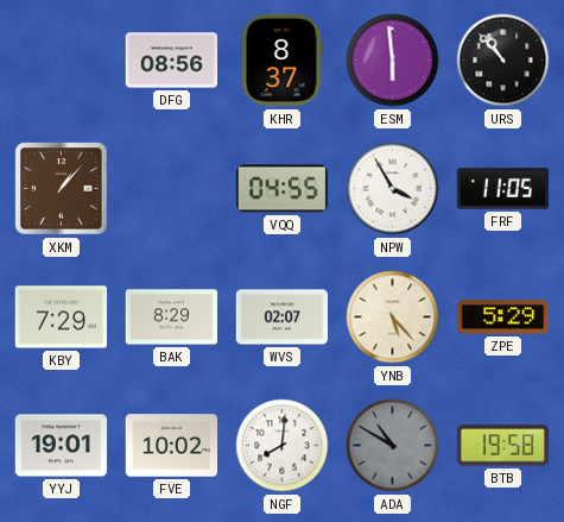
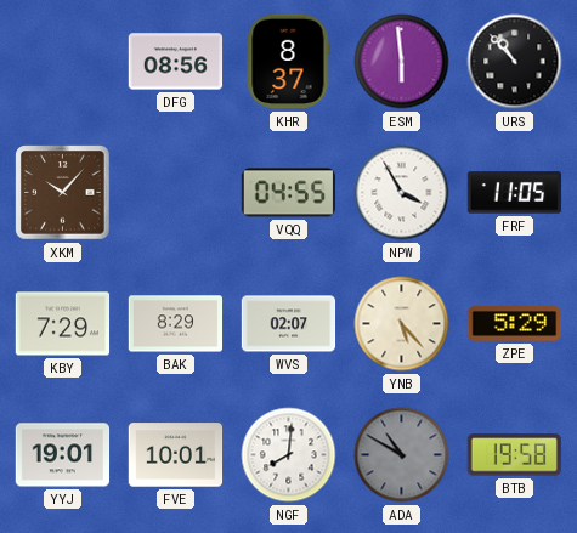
XKM: 1:07 -> 10:07 (63, 193)
FVE: 10:02 -> 10:01 (176, 455)
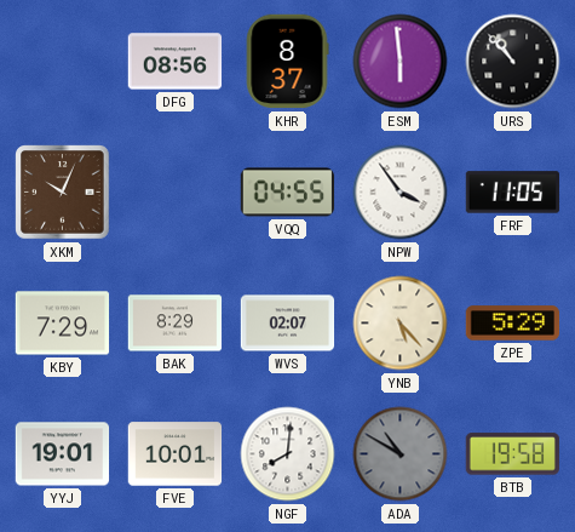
XKM: 10:07 -> 10:04 (63, 193)
NPW: 3:55 -> 3:54 (401, 193)
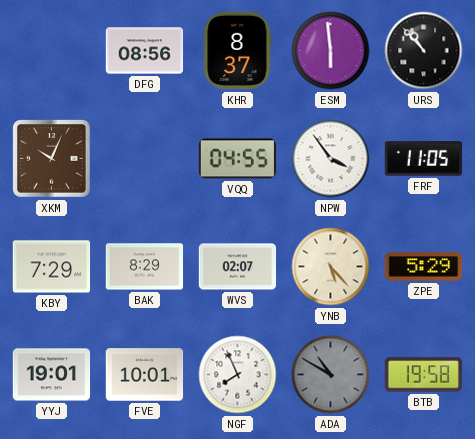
NGF: 8:01 -> 7:56 (238, 375)
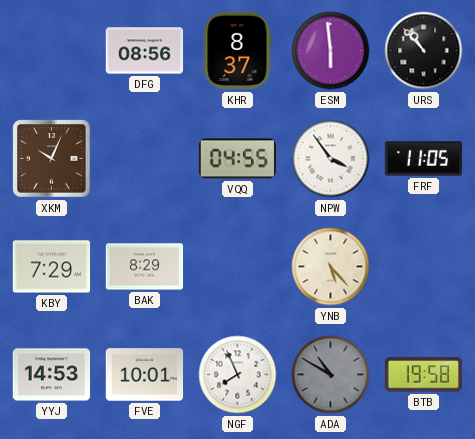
WVS: 02:07 -> none (238, 267)
ZPE: 5:29 -> none (424, 267)
YYJ: 19:01 -> 14:53 (52, 375)
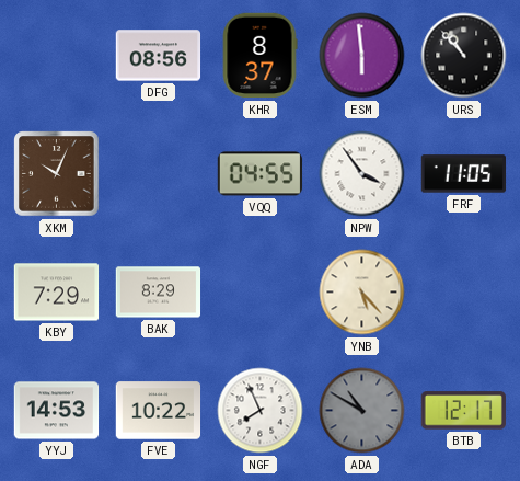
FVE: 10:01 -> 10:22 (159, 411)
BTB: 19:58 -> 12:17 (463, 411)
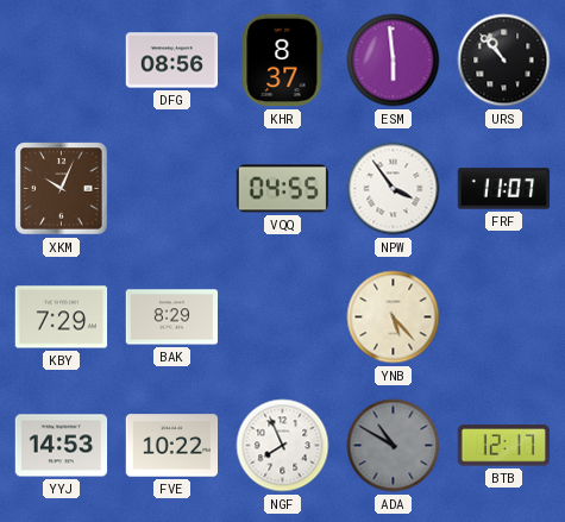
FRF: 11:05 -> 11:07 (504, 189)
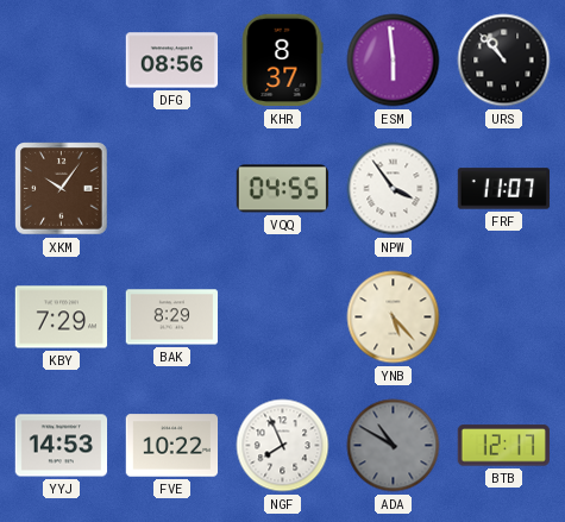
XKM: 10:04 -> 10:06 (62, 189)
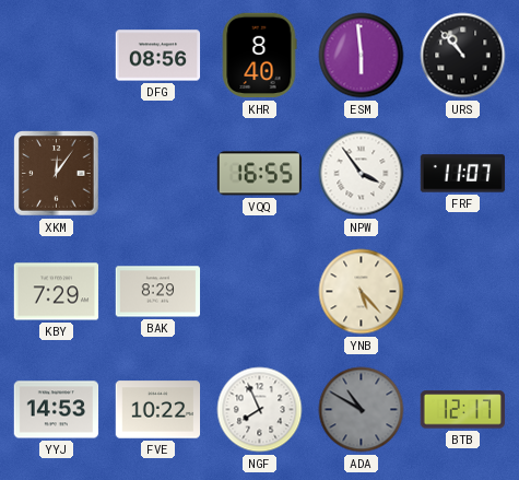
KHR: 8:37 -> 8:40 (259, 56)
XKM: 10:06 -> 12:06 (57, 174)
VQQ: 04:55 -> 16:55 (260, 174)
